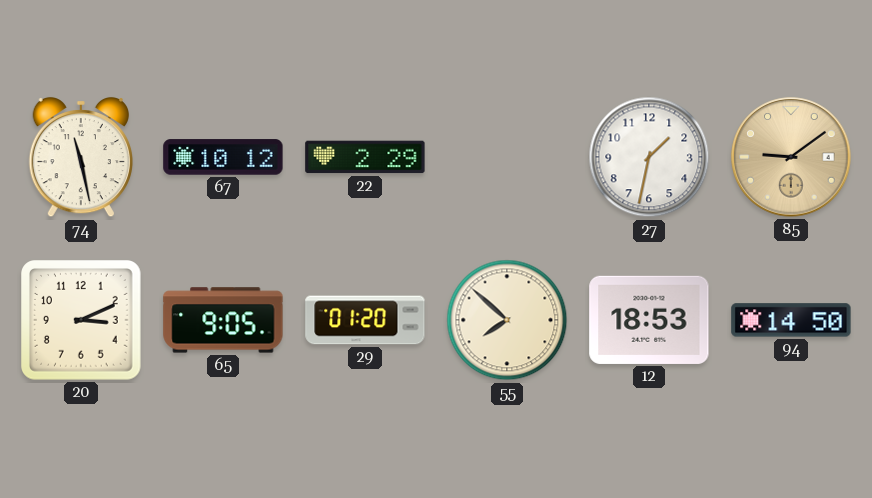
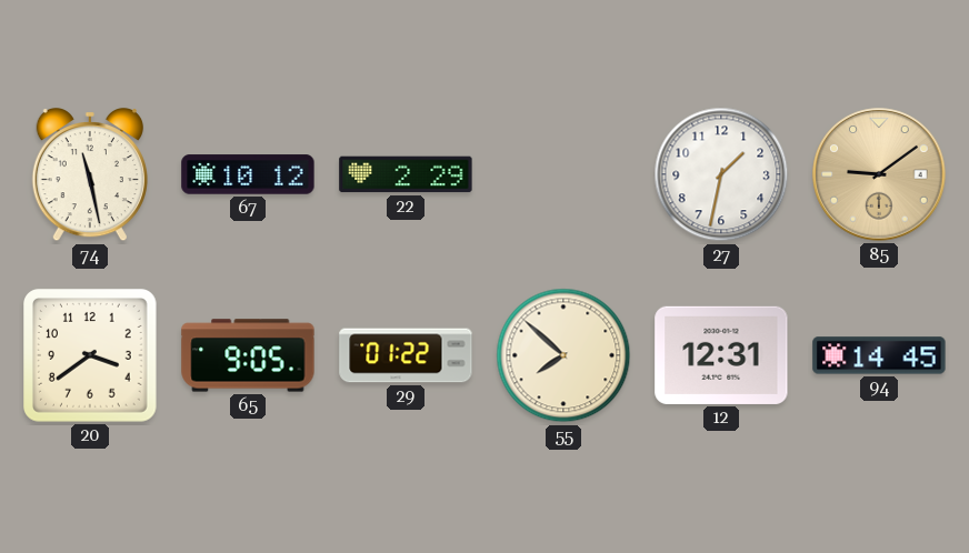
20: 3:11 -> 3:39 (91, 356)
29: 01:20 -> 01:22 (406, 355)
12: 18:53 -> 12:31 (721, 355)
94: 14:50 -> 14:45 (879, 355)
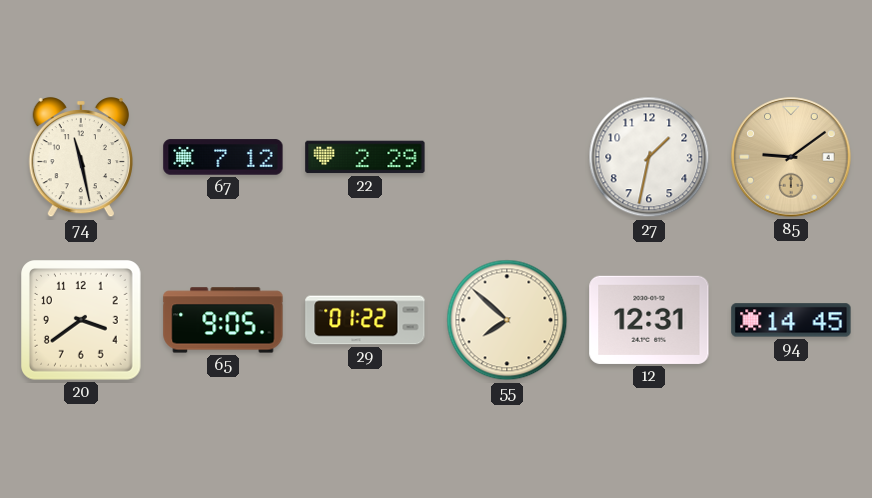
67: 10:12 -> 7:12 (223, 157)
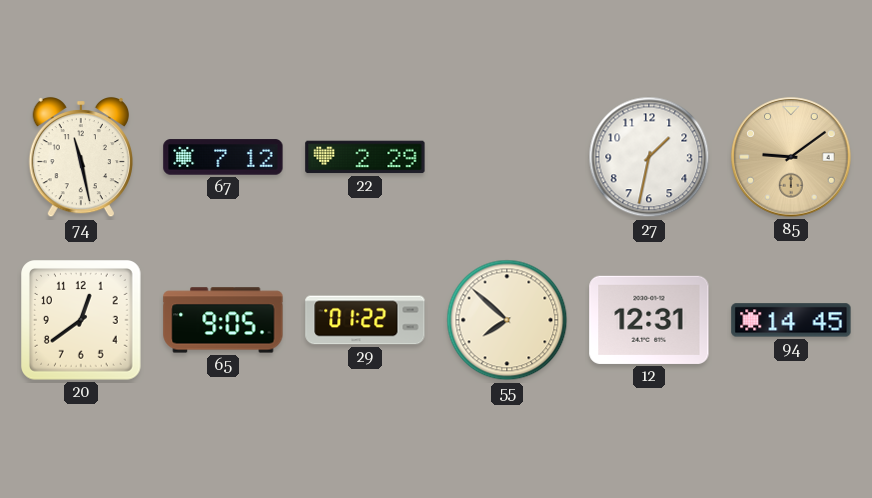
20: 3:39 -> 12:39 (82, 321)
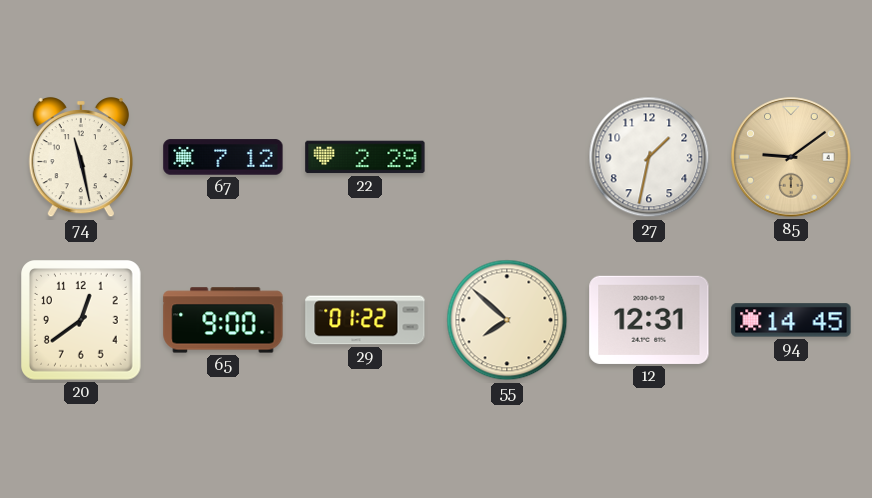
65: 9:05 -> 9:00 (223, 320)
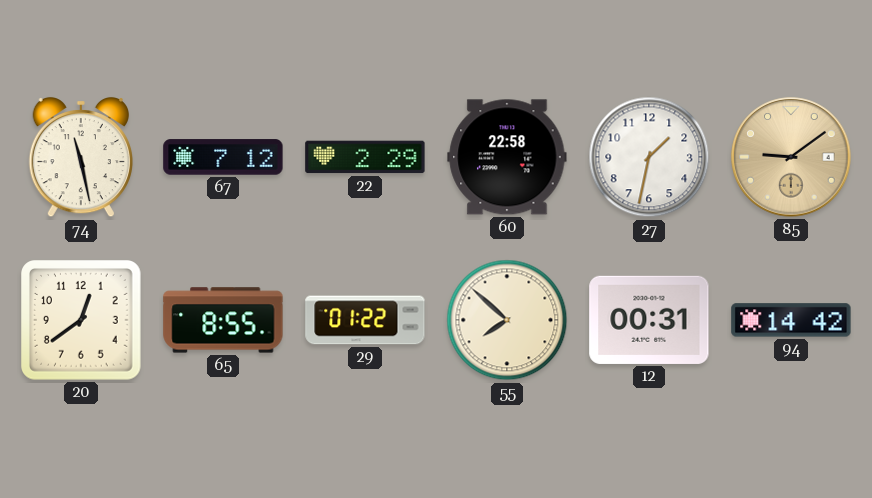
60: none -> 22:58 (507, 157)
65: 9:00 -> 8:55 (223, 320)
12: 12:31 -> 00:31 (649, 320)
94: 14:45 -> 14:42 (791, 320)
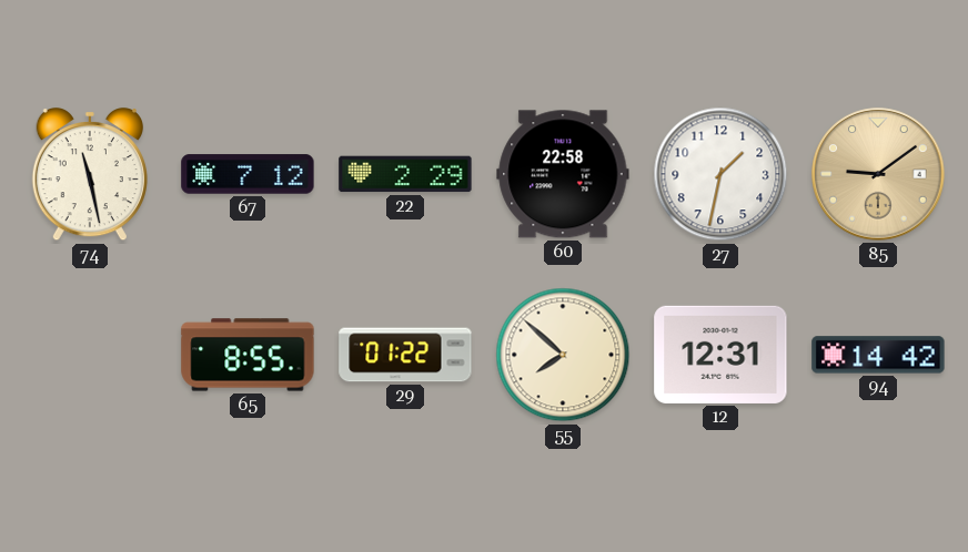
20: 12:39 -> none (82, 321)
12: 00:31 -> 12:31 (720, 355)
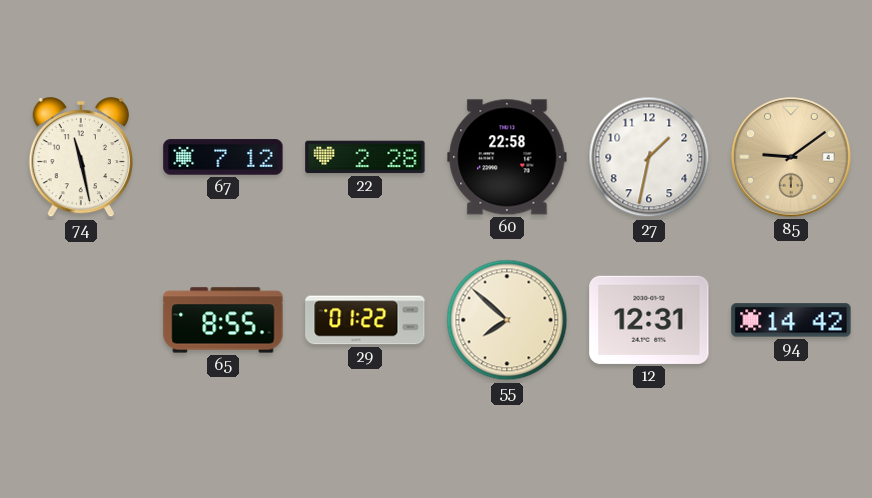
22: 2:29 -> 2:28 (365, 157)
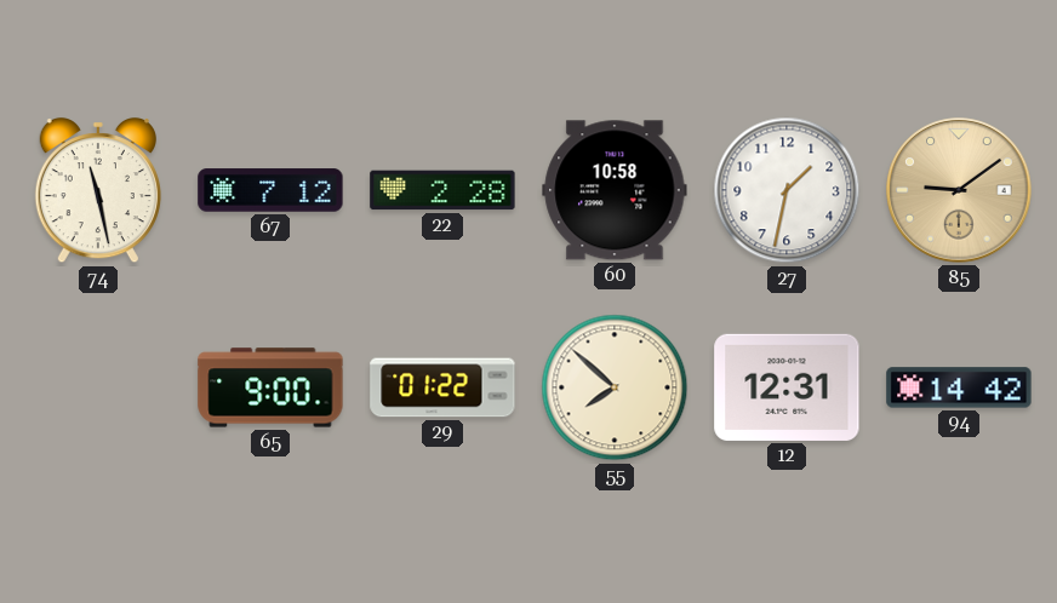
60: 22:58 -> 10:58 (615, 190)
65: 8:55 -> 9:00 (270, 387)
